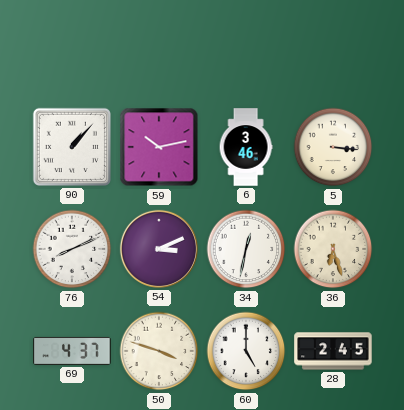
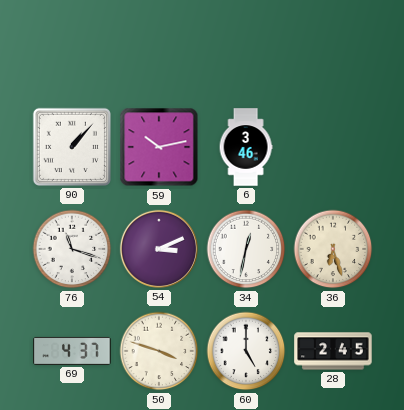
5: 3:16 -> none (333, 147)
76: 8:11 -> 11:18 (72, 249)
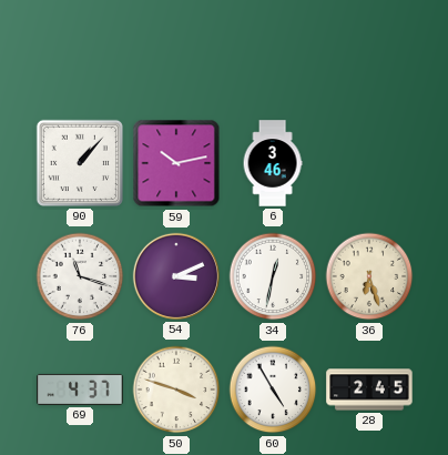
60: 5:00 -> 4:55 (273, 390)
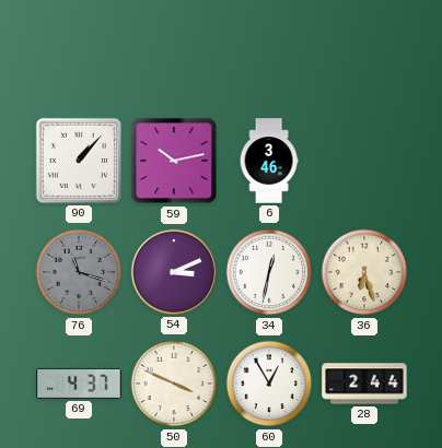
76 dial: white -> grey (79, 272)
50: 3:48 -> 3:49 (174, 384)
60: 4:55 -> 12:55 (269, 384)
28: 2:45 -> 2:44 (364, 384)
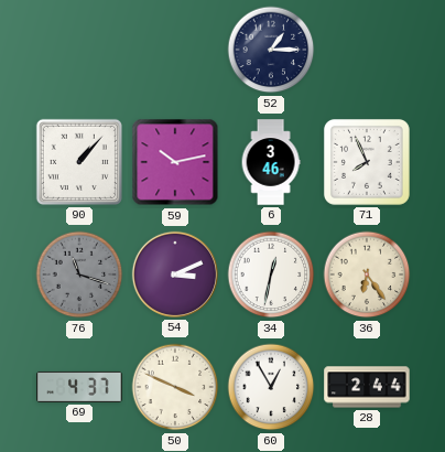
52: none -> 1:15 (271, 50)
71: none -> 7:56 (367, 162)
36: 6:27 -> 6:24 (367, 275)
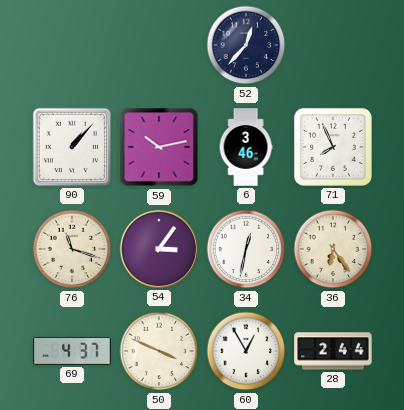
52: 1:15 -> 12:37 (246, 45)
76 dial: grey -> cream (72, 249)
54: 3:11 -> 3:06 (159, 249)
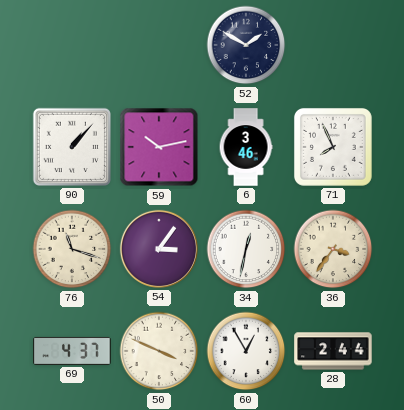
52: 12:37 -> 1:50 (246, 45)
36: 6:24 -> 3:36 (333, 249)
